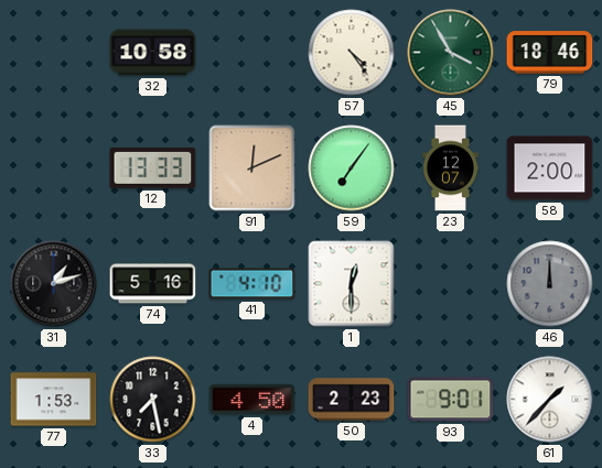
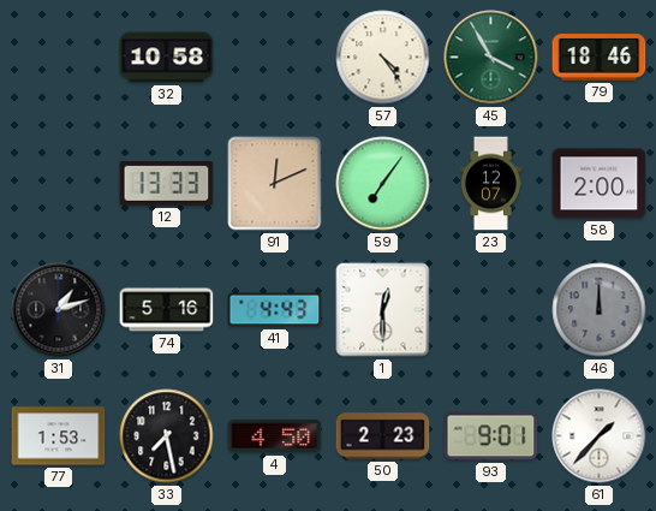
41: 4:10 -> 4:43 (275, 310)
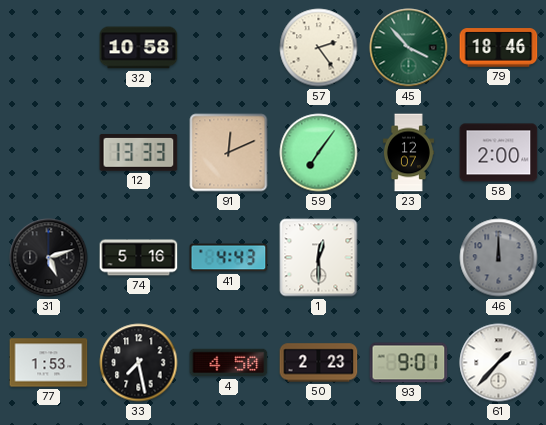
57: 4:24 -> 2:24 (319, 48)
45: 3:55 -> 3:53 (409, 48)
31: 1:12 -> 5:12 (49, 258)
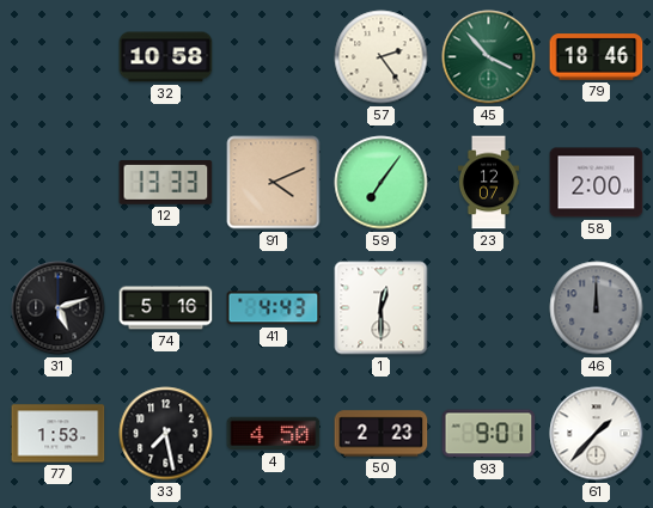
91: 12:11 -> 4:11 (274, 183)
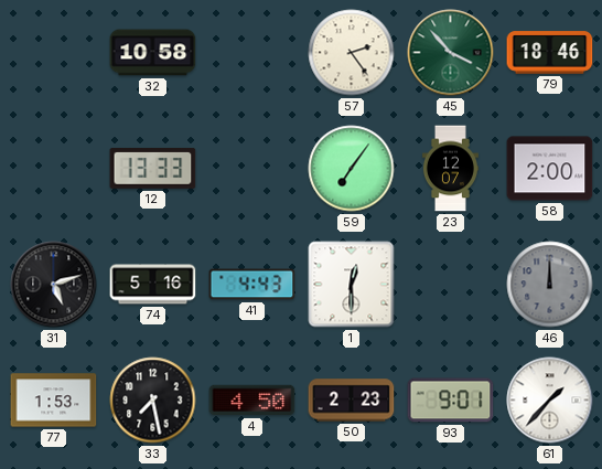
91: 4:11 -> none (274, 183)
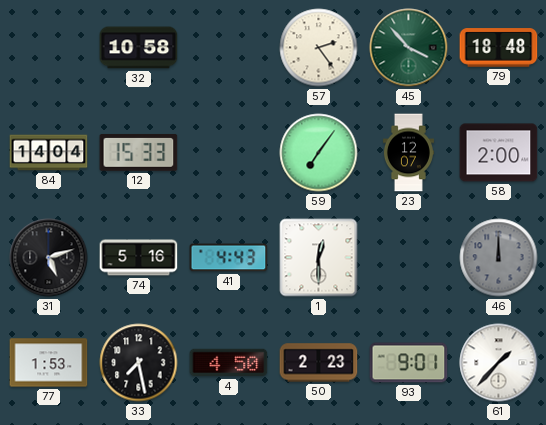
79: 18:46 -> 18:48 (499, 48)
84: none -> 14:04 (49, 153)
12: 13:33 -> 15:33 (139, 153)
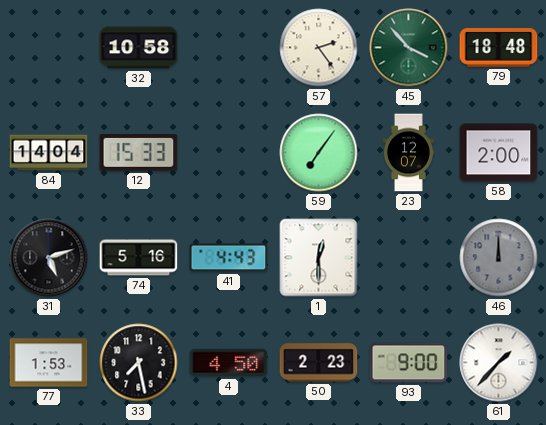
93: 9:01 -> 9:00 (409, 363)
